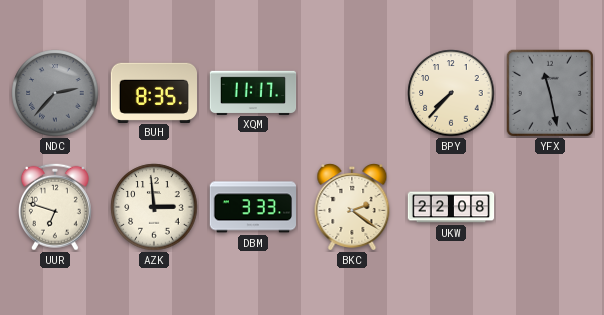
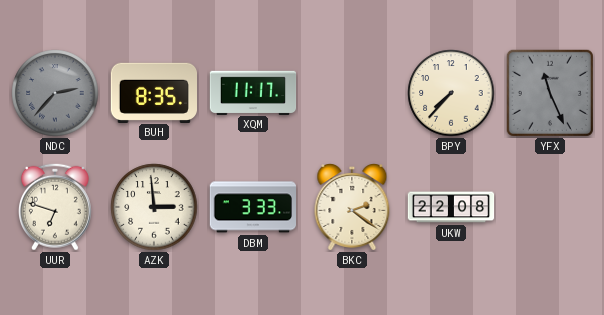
YFX: 11:28 -> 11:26 (550, 93)
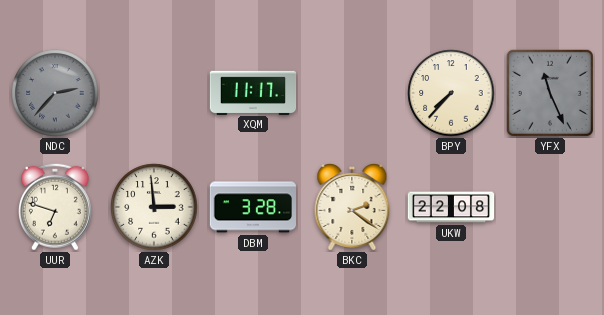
BUH: 8:35 -> none (153, 92)
DBM: 3:33 -> 3:28 (252, 207)
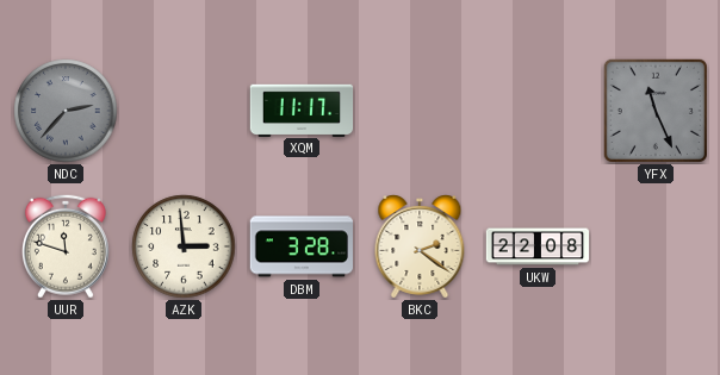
BPY: 7:37 -> none (451, 93)
UUR: 6:48 -> 11:48 (66, 246)
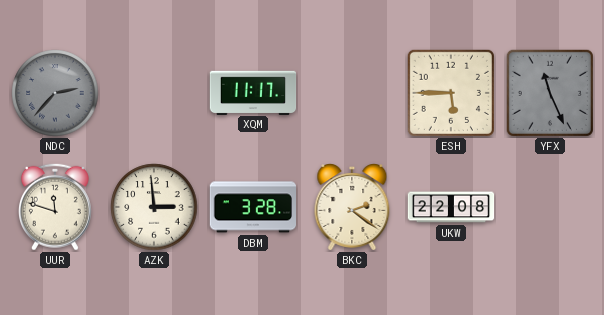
ESH: none -> 5:45 (451, 93)
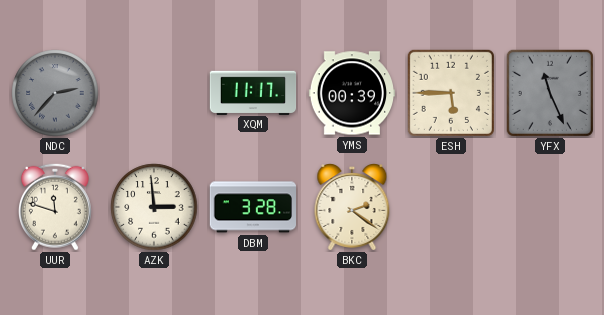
YMS: none -> 00:39 (352, 93)
UKW: 22:08 -> none (451, 207)
